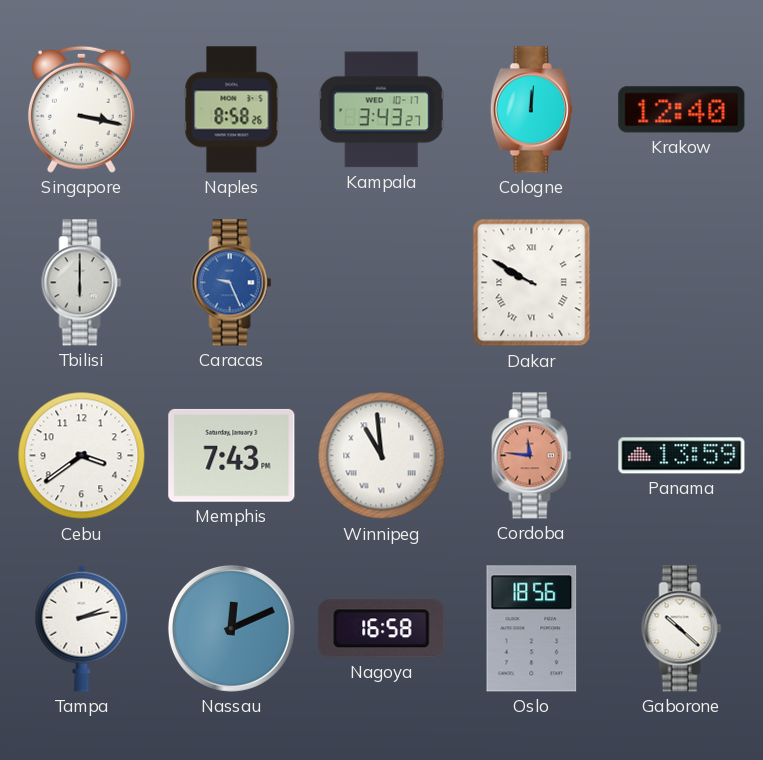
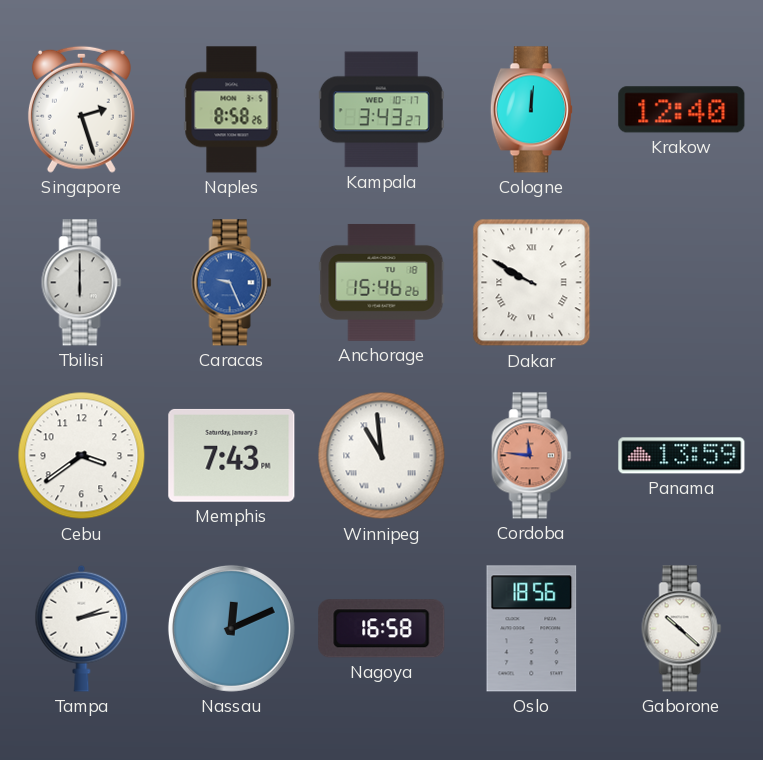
Singapore: 3:17 -> 2:27 (81, 109)
Anchorage: none -> 15:46 (382, 282)
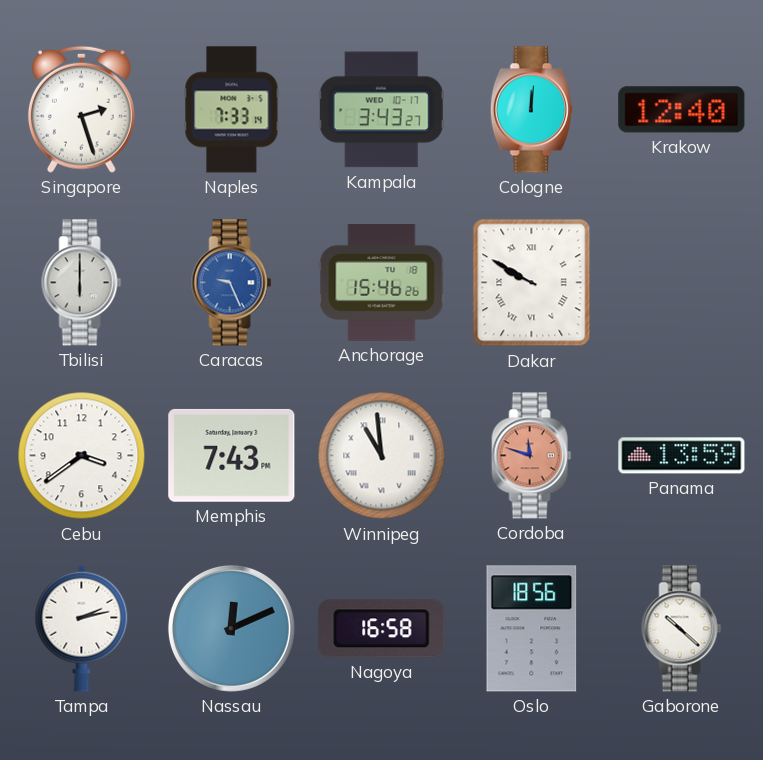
Naples: 8:58 -> 7:33 (232, 110)
Cordoba: 11:46 -> 11:48 (532, 456)
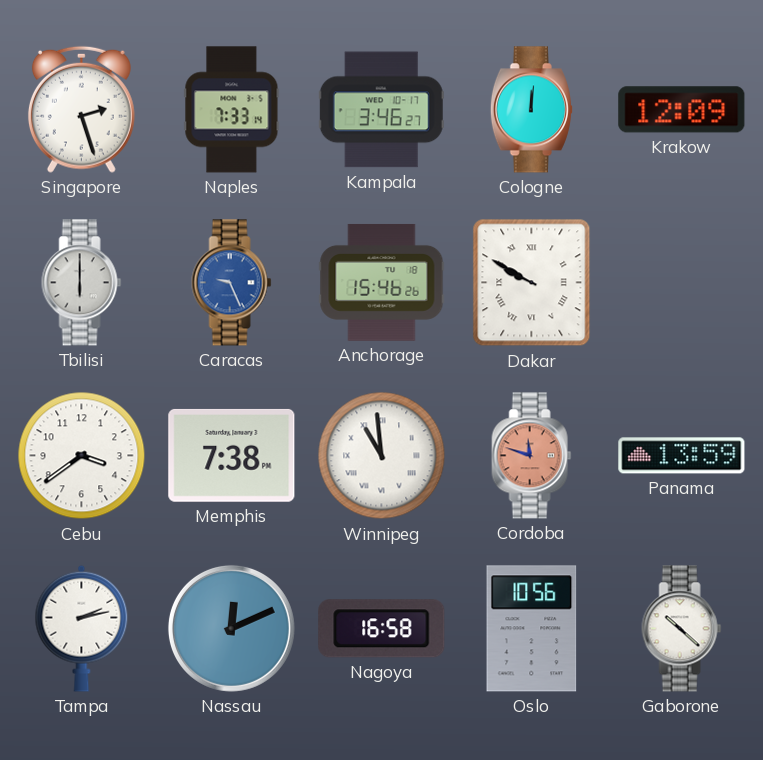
Kampala: 3:43 -> 3:46 (381, 110)
Krakow: 12:40 -> 12:09 (682, 110)
Memphis: 7:43 -> 7:38 (232, 455)
Oslo: 18:56 -> 10:56 (532, 629)
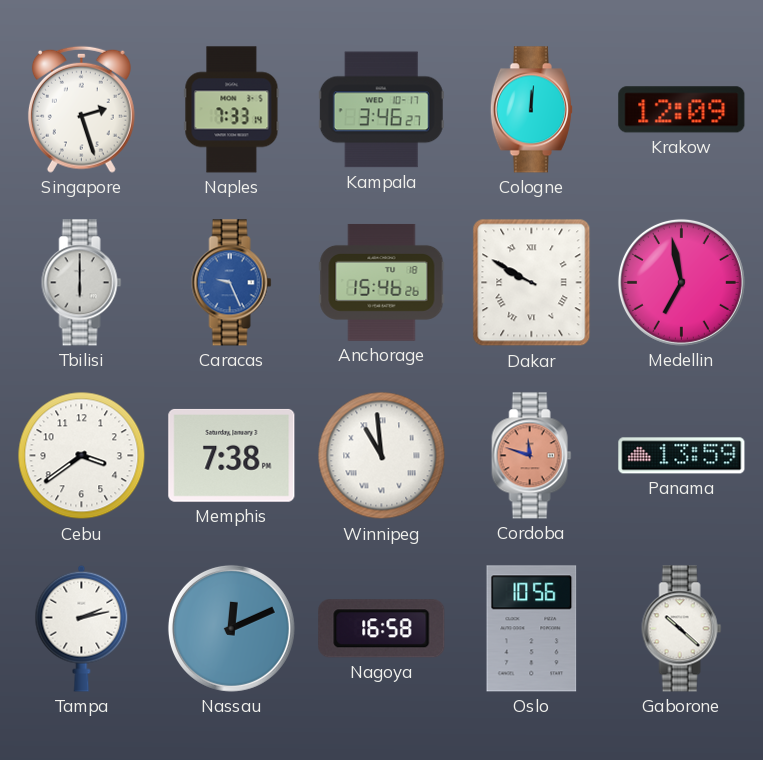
Medellin: none -> 6:58 (681, 282)
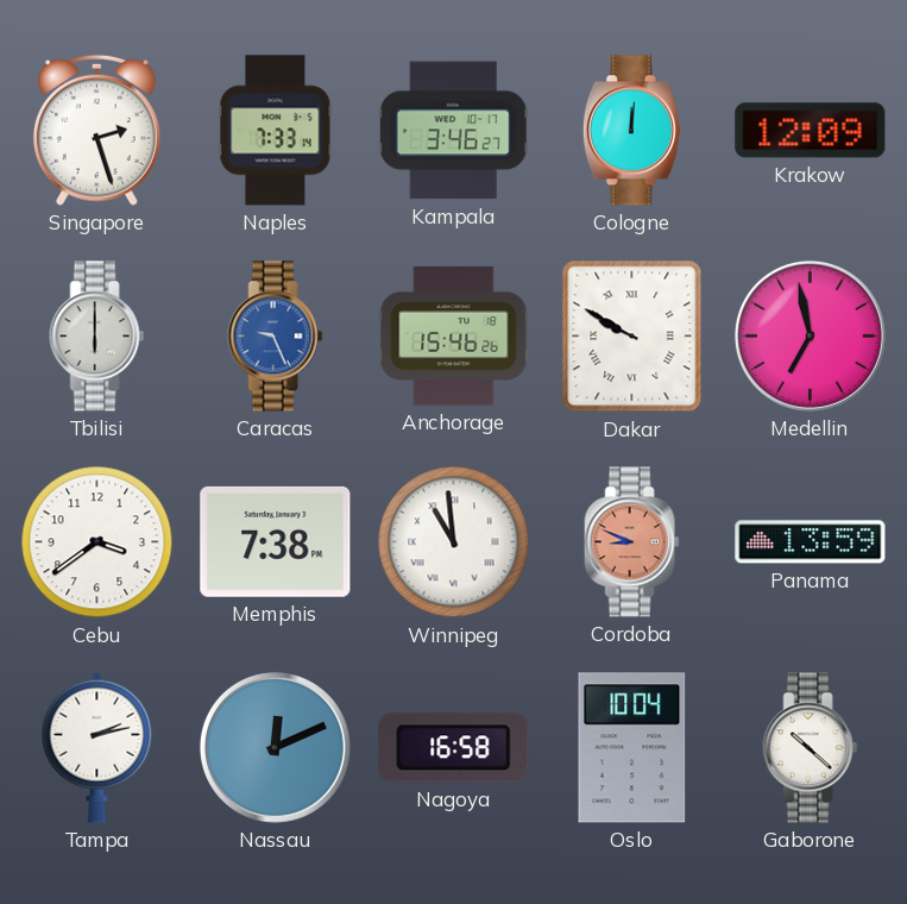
Cordoba: 11:48 -> 8:49 (632, 542)
Oslo: 10:56 -> 10:04 (632, 748)
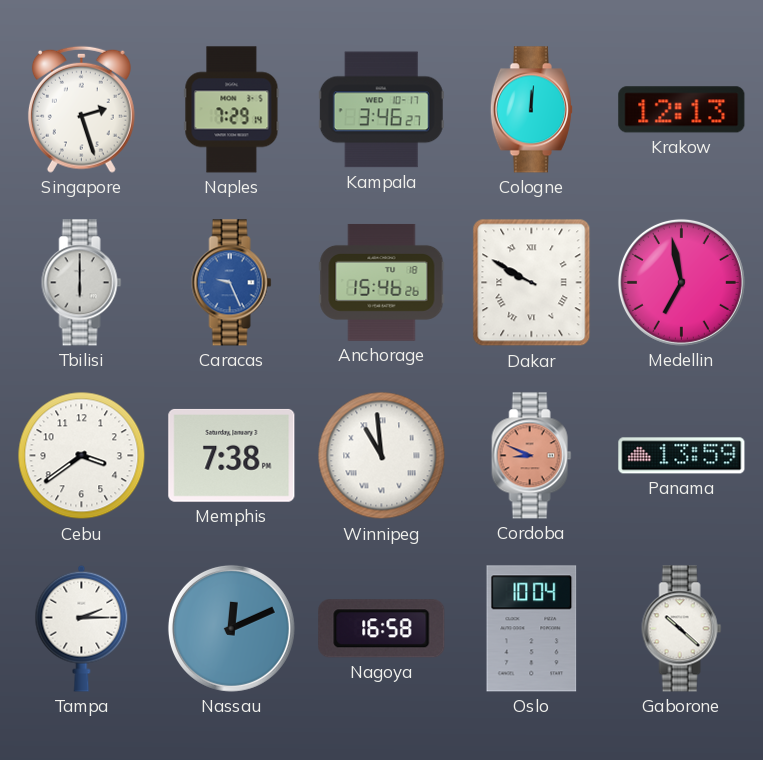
Naples: 7:33 -> 7:29 (232, 110)
Krakow: 12:09 -> 12:13 (682, 110)
Tampa: 2:13 -> 2:15 (82, 628)
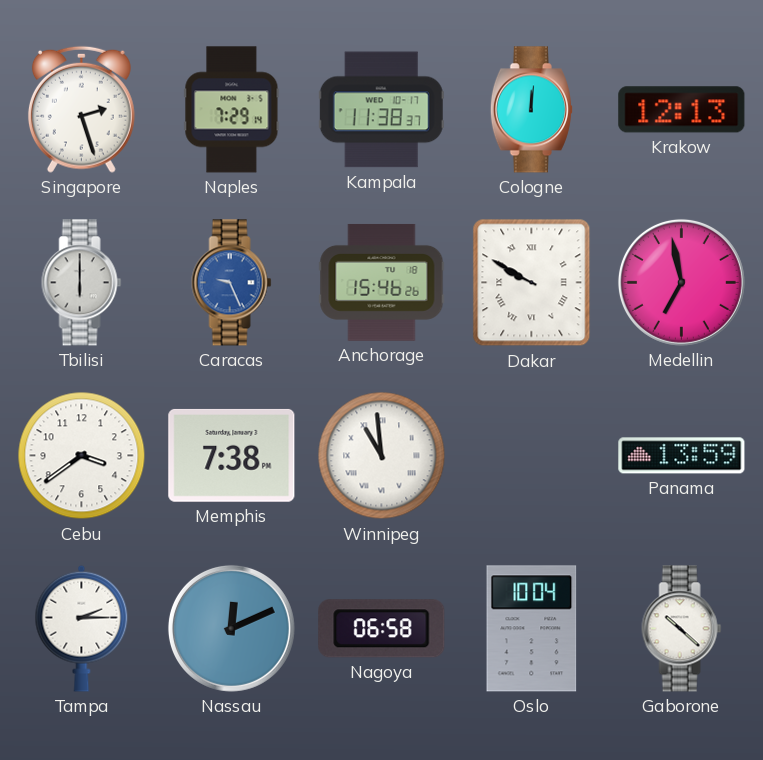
Kampala: 3:46 -> 11:38 (381, 110)
Cordoba: 8:49 -> none (532, 456)
Nagoya: 16:58 -> 06:58 (382, 629)
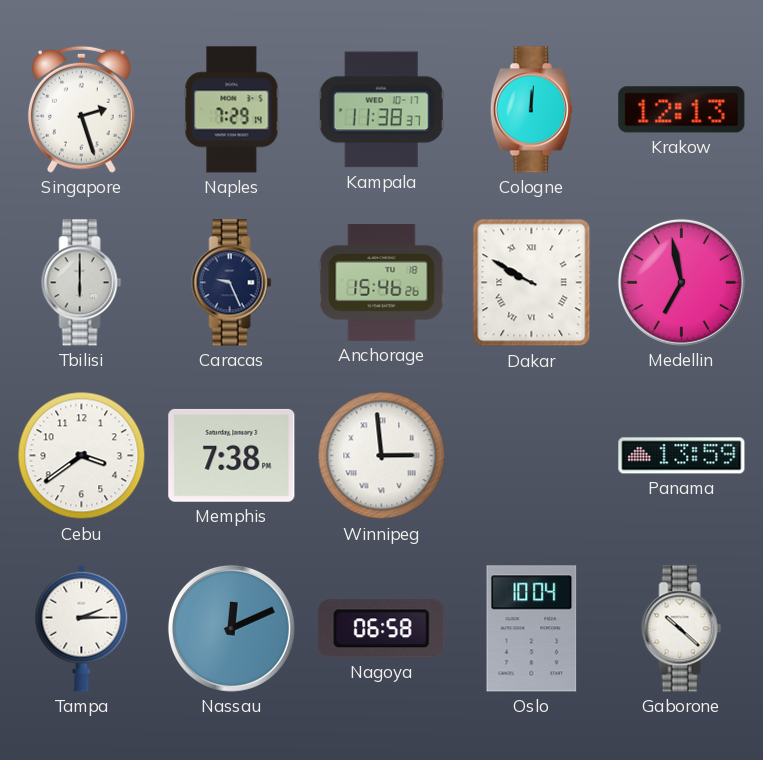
Caracas dial: blue -> navy (232, 283)
Winnipeg: 10:59 -> 2:59 (382, 456)
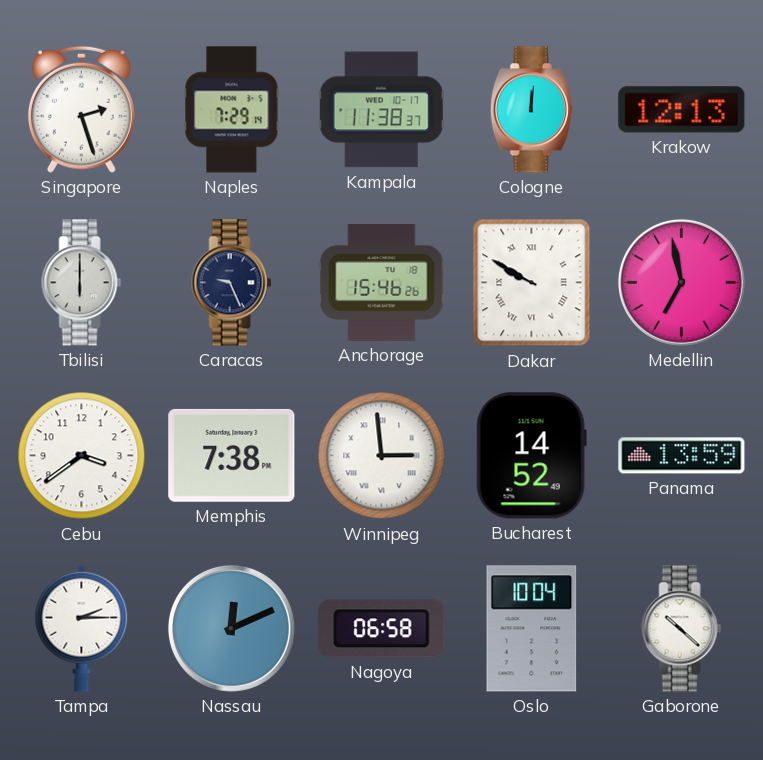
Bucharest: none -> 14:52 (531, 456)
